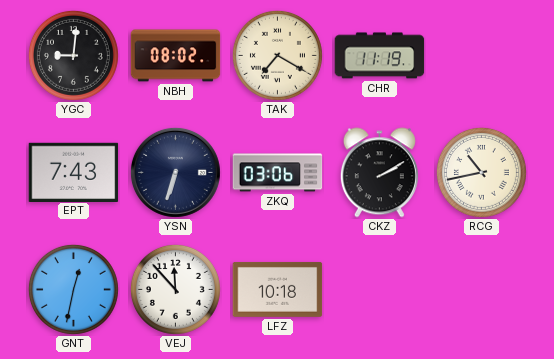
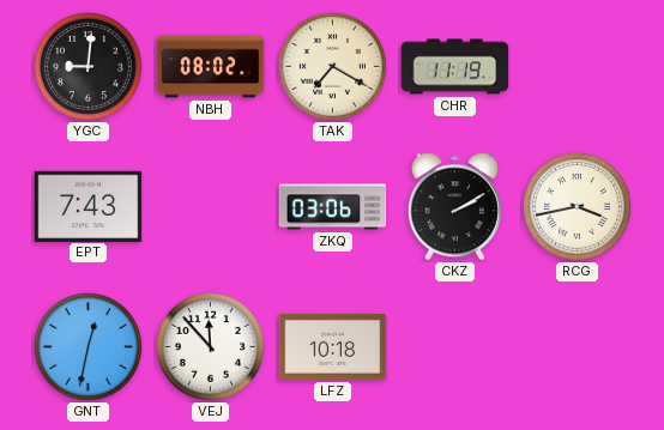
YSN: 6:33 -> none (175, 172)
RCG: 10:43 -> 3:43 (577, 206)
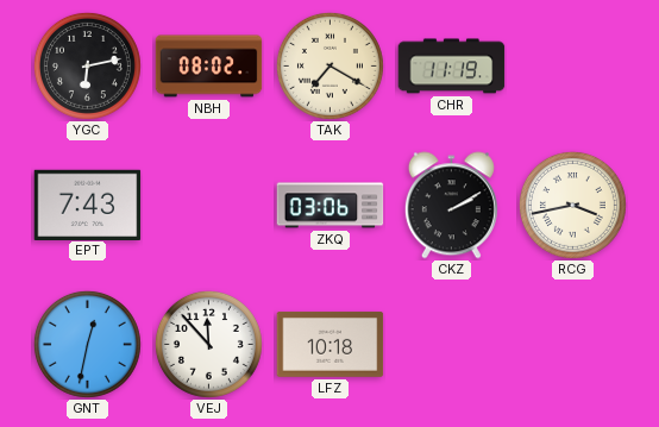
YGC: 9:01 -> 6:13 (87, 65)
